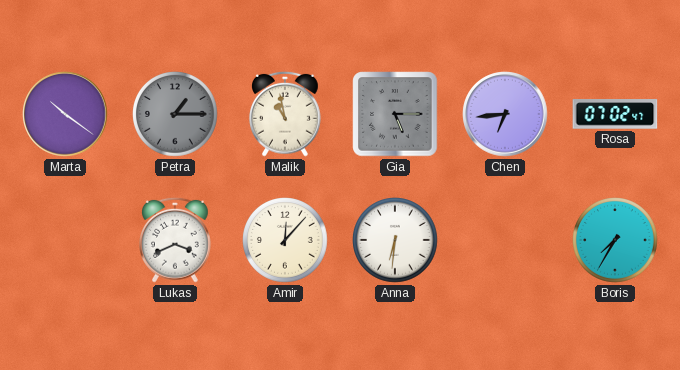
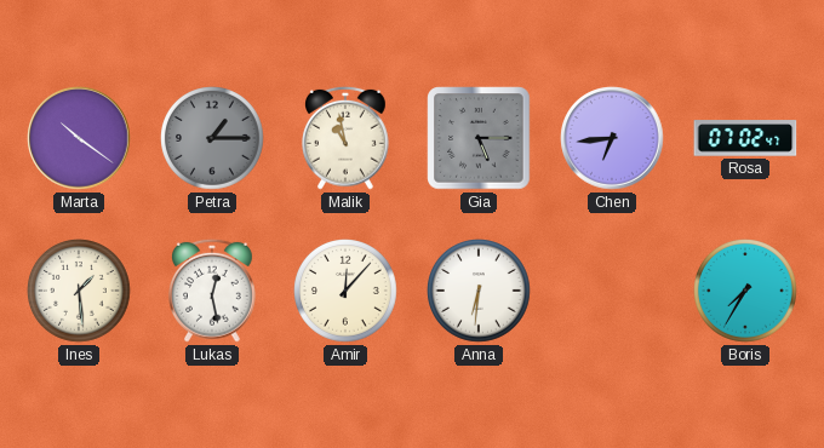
Ines: none -> 1:29 (80, 292)
Lukas: 3:41 -> 12:28 (213, 291)
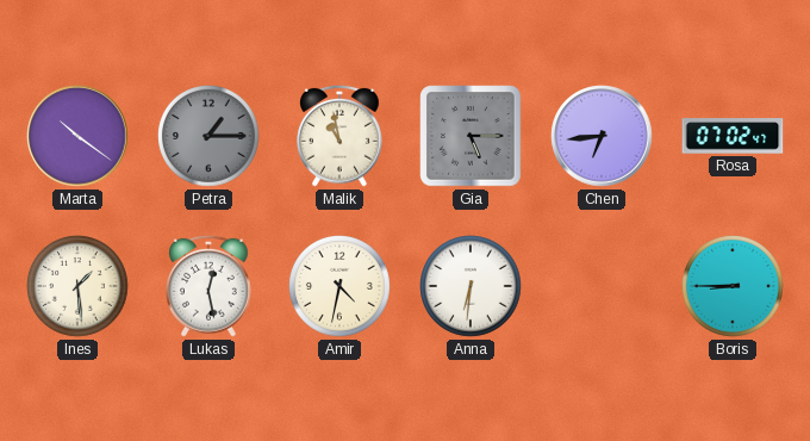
Amir: 12:07 -> 4:32 (341, 287)
Boris: 7:35 -> 8:45 (734, 287)
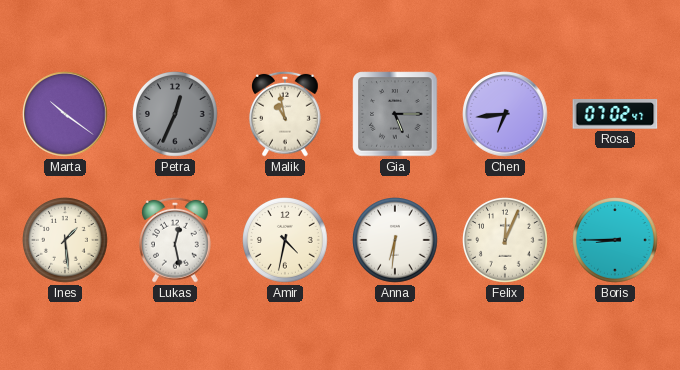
Petra: 1:15 -> 12:34 (176, 115)
Felix: none -> 12:04 (506, 241)
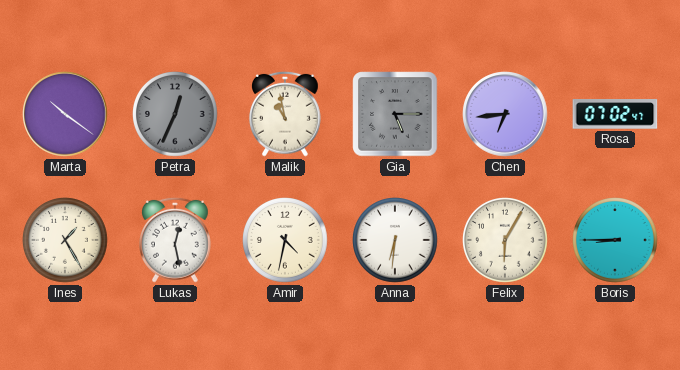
Ines: 1:29 -> 1:25 (66, 241)
Felix: 12:04 -> 6:05 (506, 241)
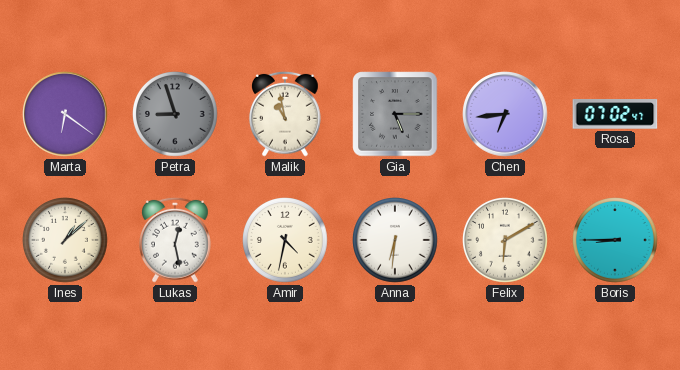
Marta: 10:21 -> 6:21 (65, 114)
Petra: 12:34 -> 8:57 (176, 115)
Ines: 1:25 -> 1:08 (66, 241)
Felix: 6:05 -> 6:10 (506, 241)
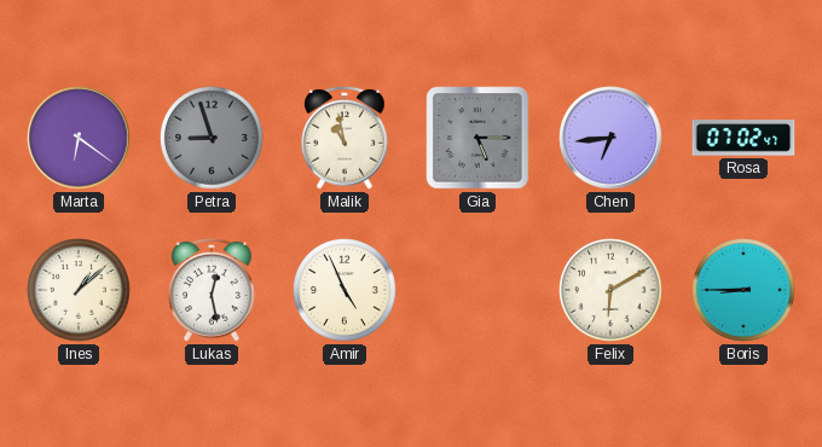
Amir: 4:32 -> 4:56 (346, 291)
Anna: 6:31 -> none (396, 241)
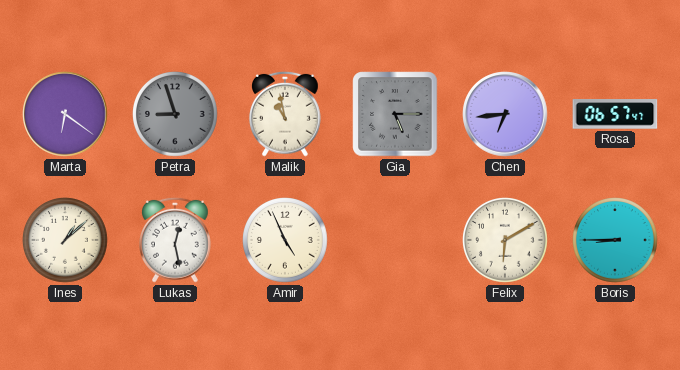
Rosa: 07:02 -> 06:57 (615, 114)
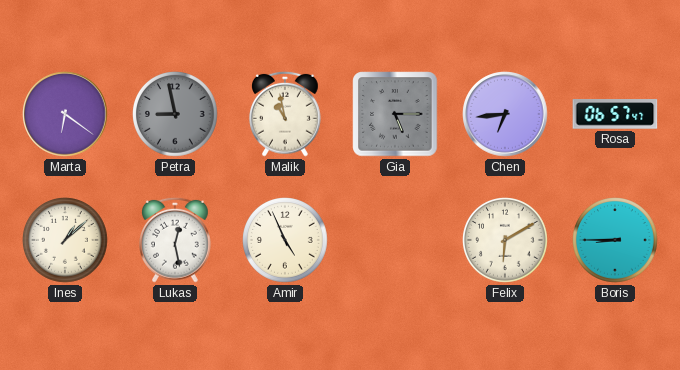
Petra: 8:57 -> 8:58 (176, 115)
